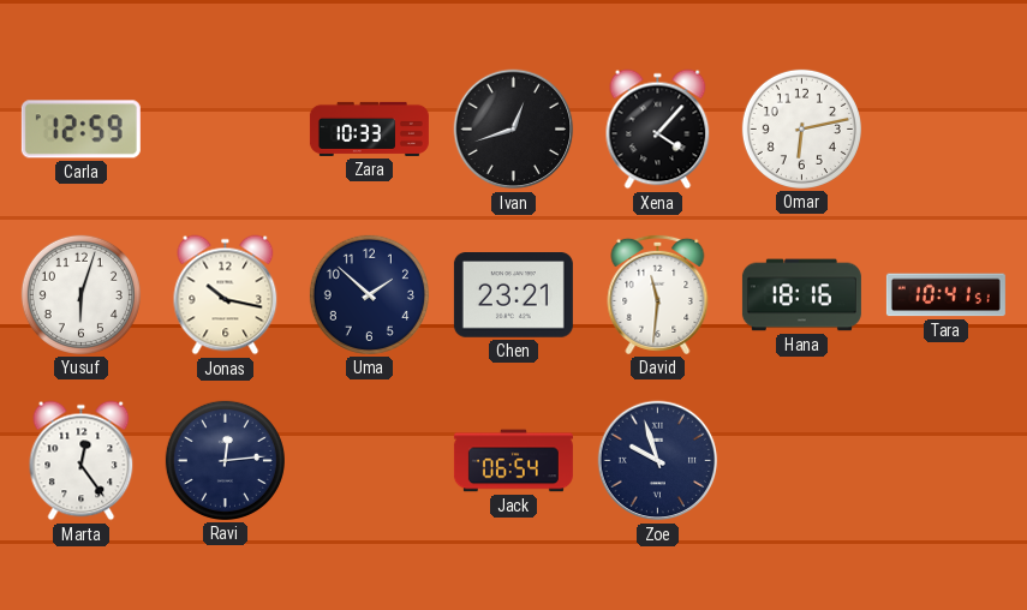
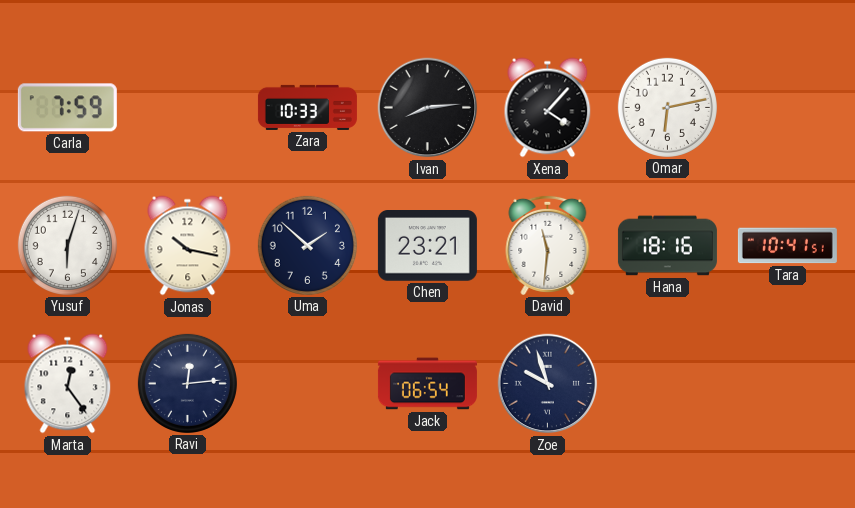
Carla: 12:59 -> 7:59 (67, 108)
Ivan: 12:42 -> 8:14 (428, 108)
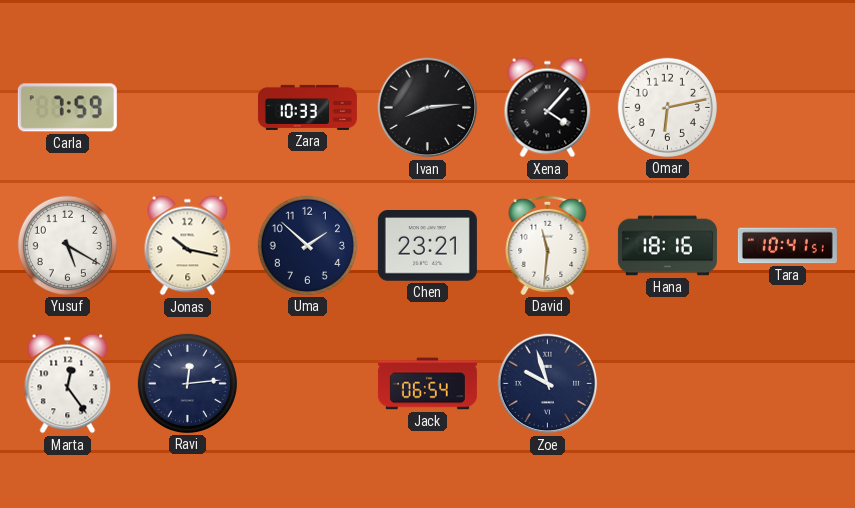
Yusuf: 6:03 -> 5:20 (67, 245)
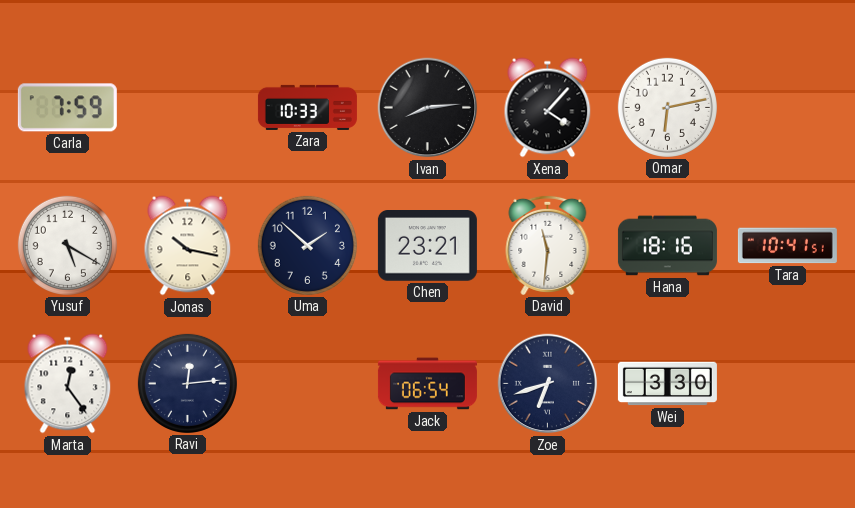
Zoe: 9:57 -> 6:42 (548, 384)
Wei: none -> 3:30 (667, 384)
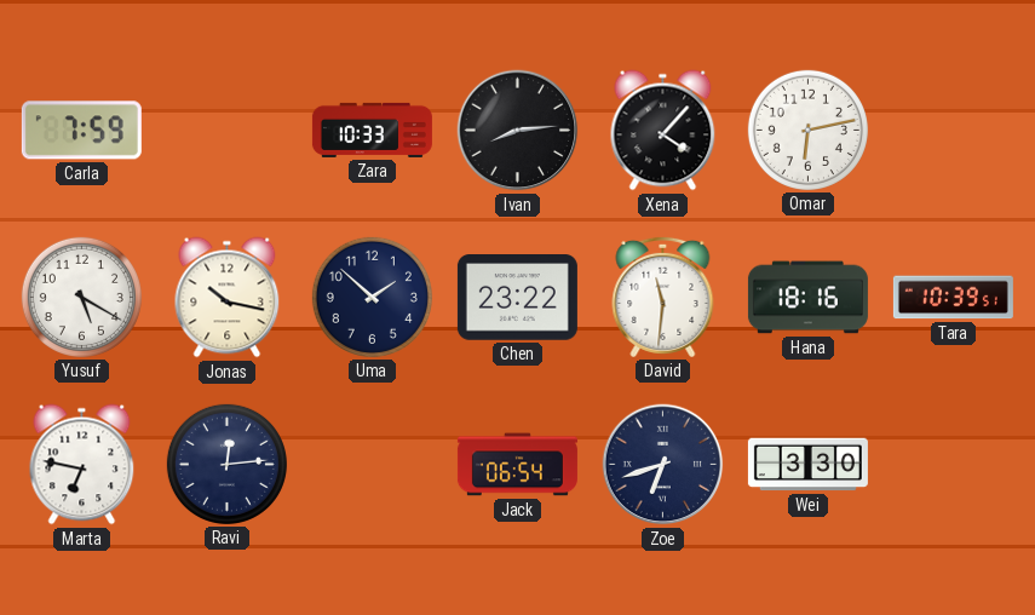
Chen: 23:21 -> 23:22 (517, 298)
Tara: 10:41 -> 10:39 (953, 298)
Marta: 12:24 -> 6:47 (82, 465)
